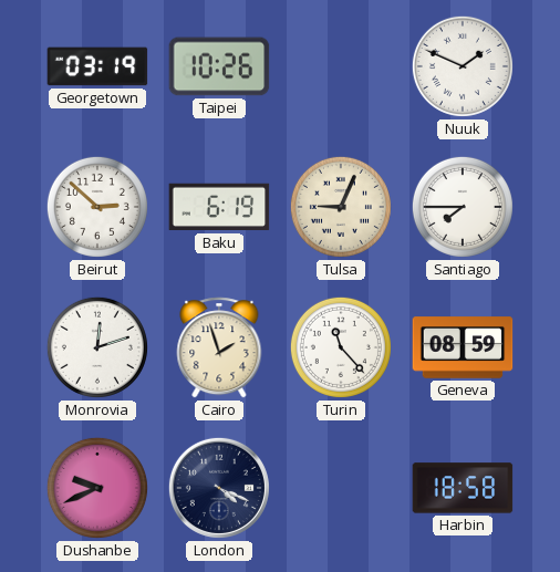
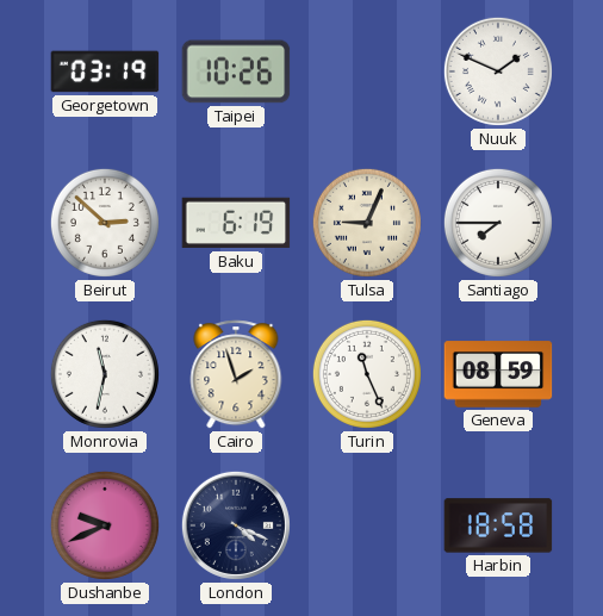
Monrovia: 12:12 -> 11:32 (105, 374)
Turin: 11:23 -> 11:26 (367, 374)
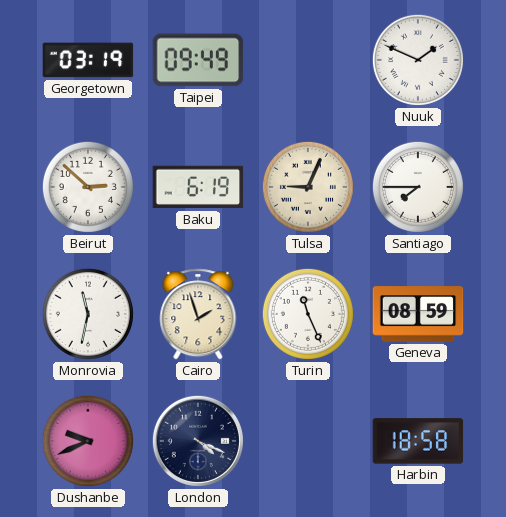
Taipei: 10:26 -> 09:49 (198, 60)
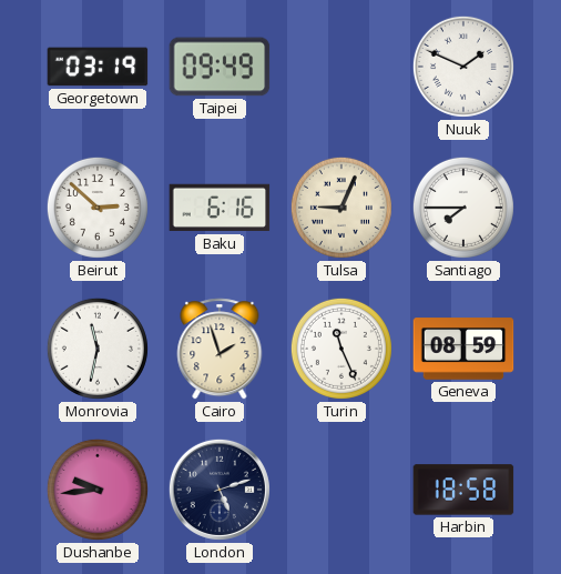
Baku: 6:19 -> 6:16 (220, 208)
Dushanbe: 9:41 -> 9:44 (98, 490)
London: 4:19 -> 5:12 (220, 490)
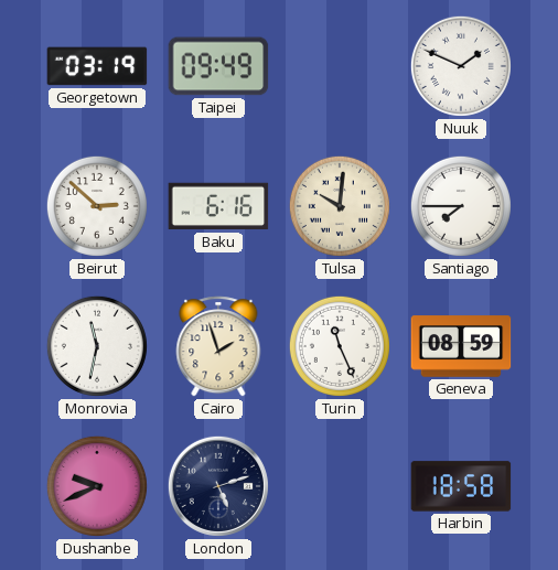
Tulsa: 9:04 -> 10:01 (340, 206)
Dushanbe: 9:44 -> 9:41 (97, 486)
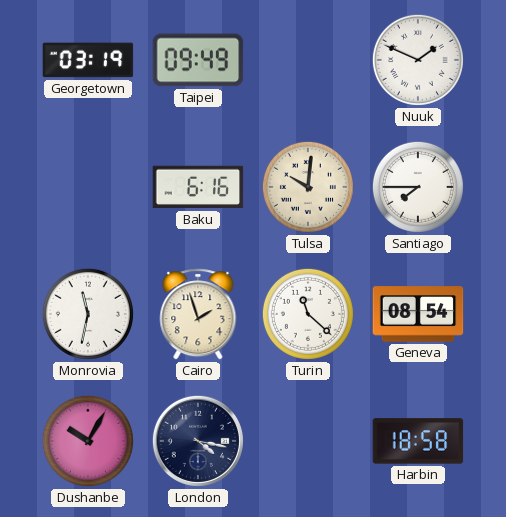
Beirut: 2:52 -> none (97, 206)
Turin: 11:26 -> 11:22 (308, 314)
Geneva: 08:59 -> 08:54 (418, 314)
Dushanbe: 9:41 -> 10:05 (88, 441)
London: 5:12 -> 4:17 (198, 441)
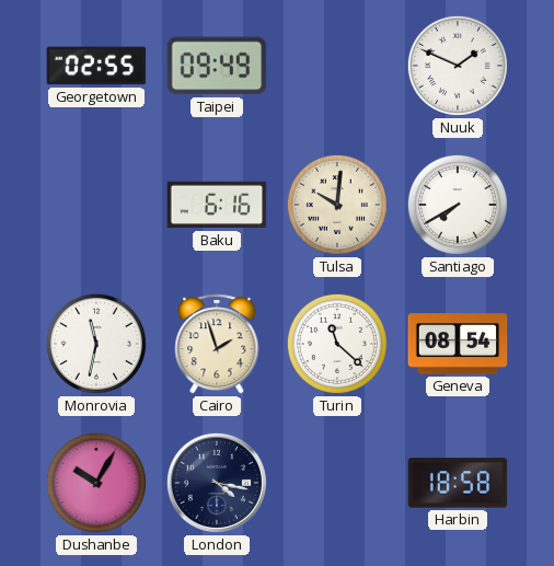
Georgetown: 03:19 -> 02:55 (96, 66)
Santiago: 7:45 -> 7:40 (458, 205)
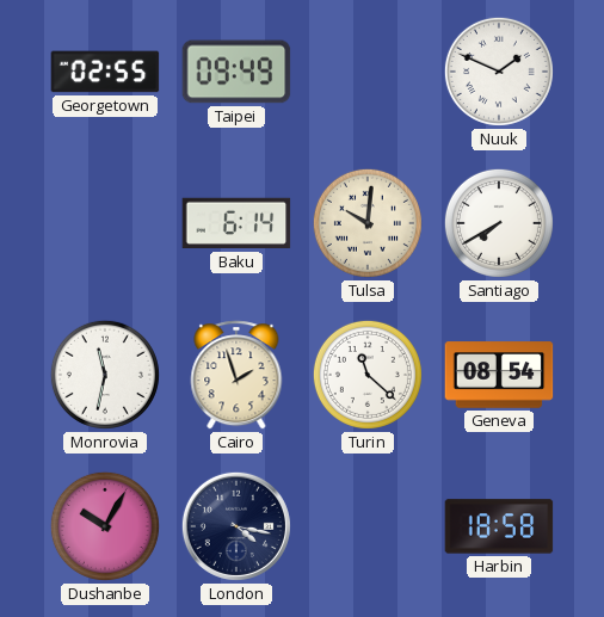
Baku: 6:16 -> 6:14 (236, 223)
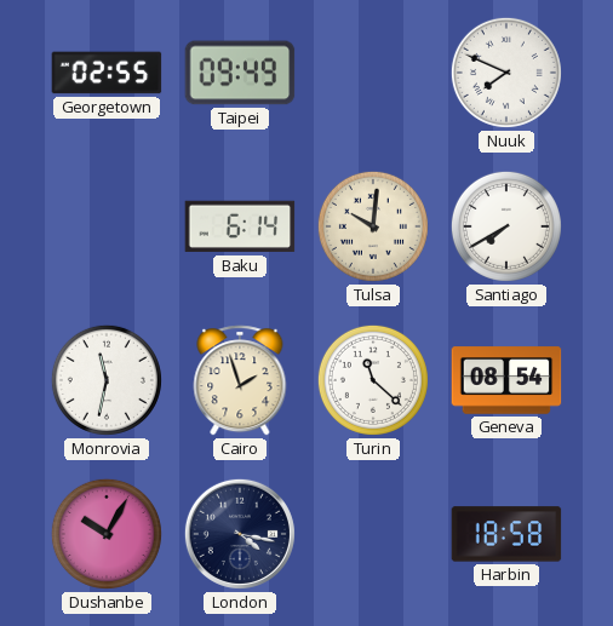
Nuuk: 1:49 -> 7:49 (506, 73)
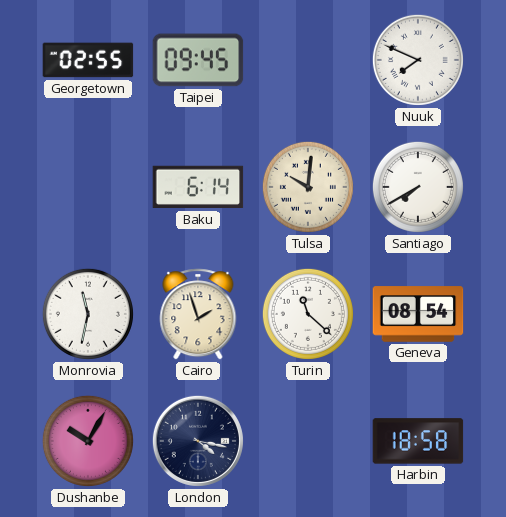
Taipei: 09:49 -> 09:45 (198, 60)
